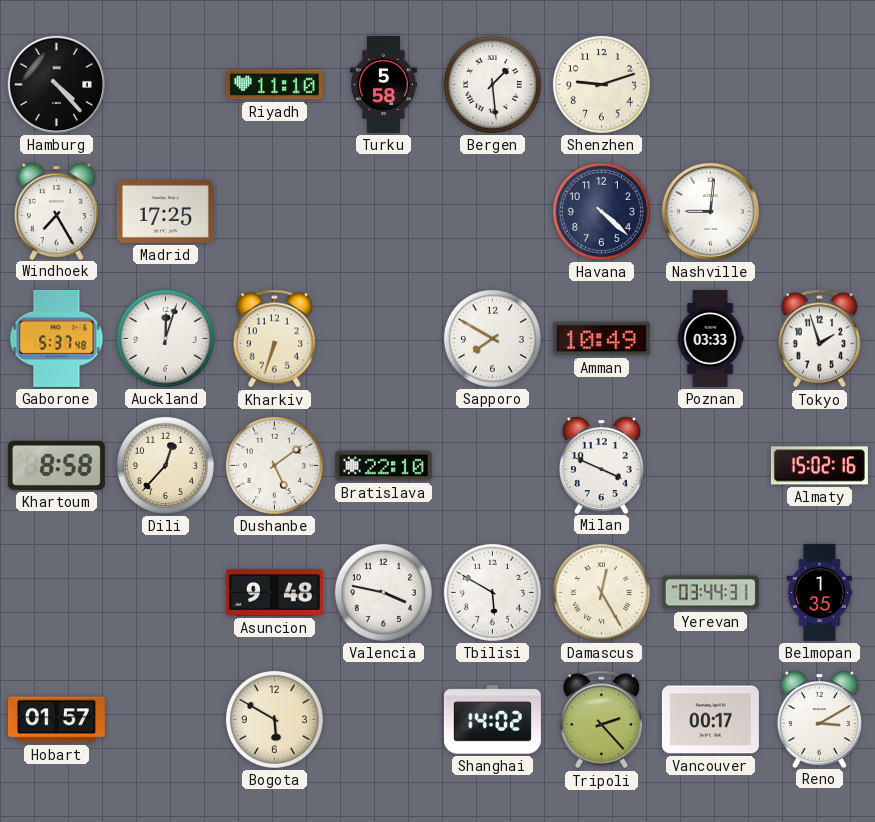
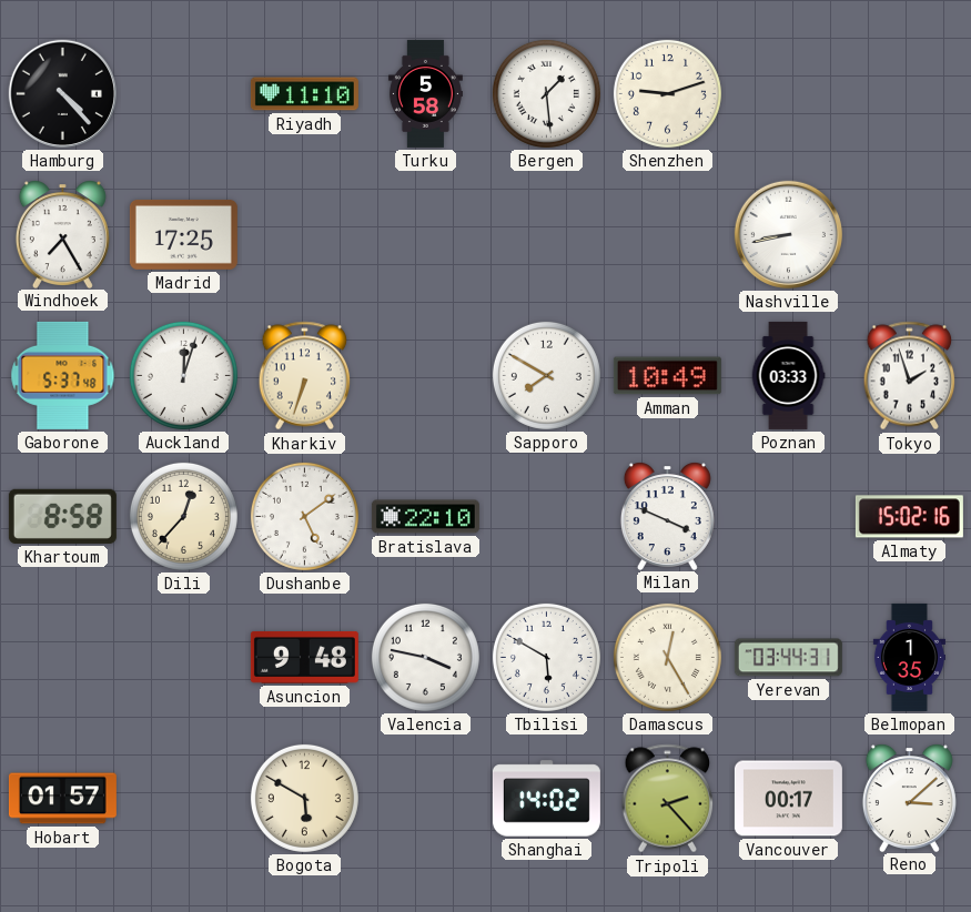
Havana: 4:22 -> none (601, 211)
Nashville: 9:01 -> 8:43 (788, 234)
Reno: 3:10 -> 3:08 (909, 798)
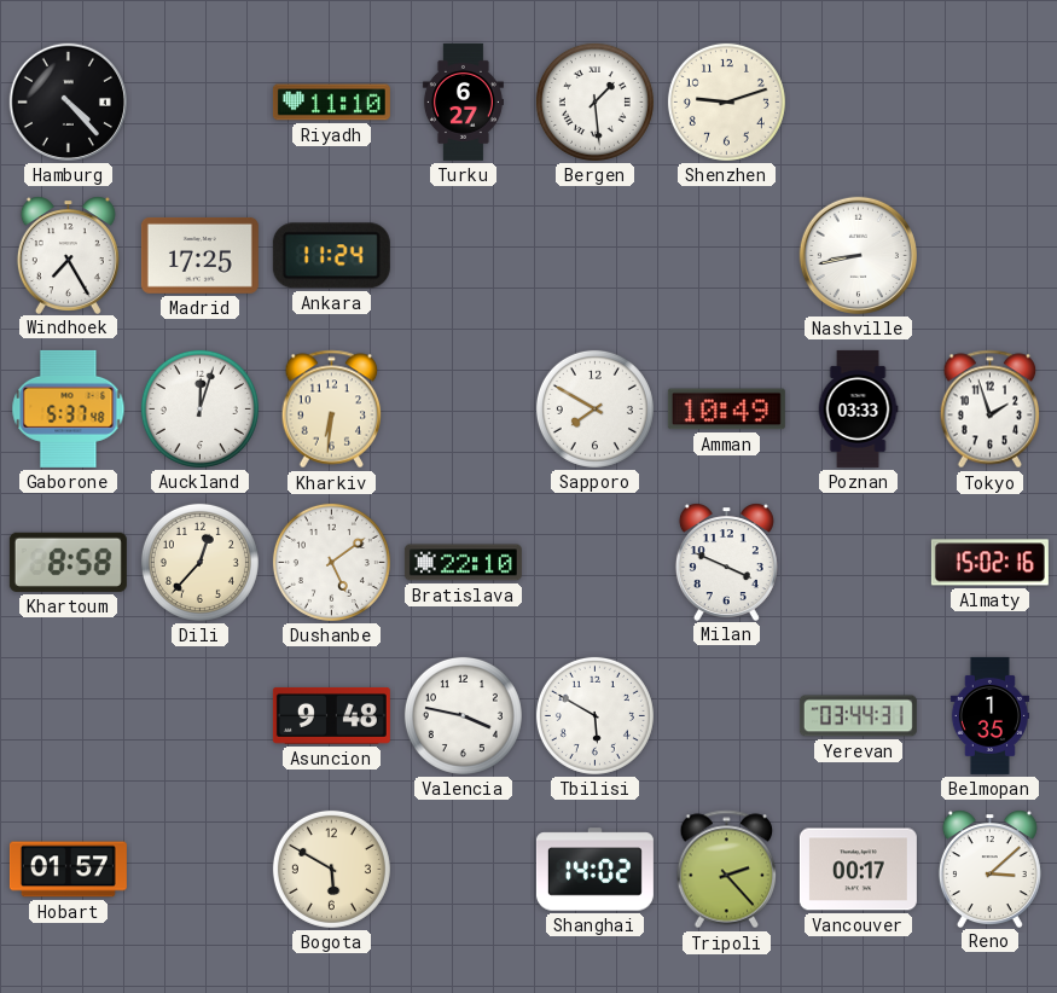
Turku: 5:58 -> 6:27 (463, 101)
Ankara: none -> 11:24 (331, 256)
Kharkiv: 6:33 -> 6:31 (332, 410)
Damascus: 12:25 -> none (667, 657)
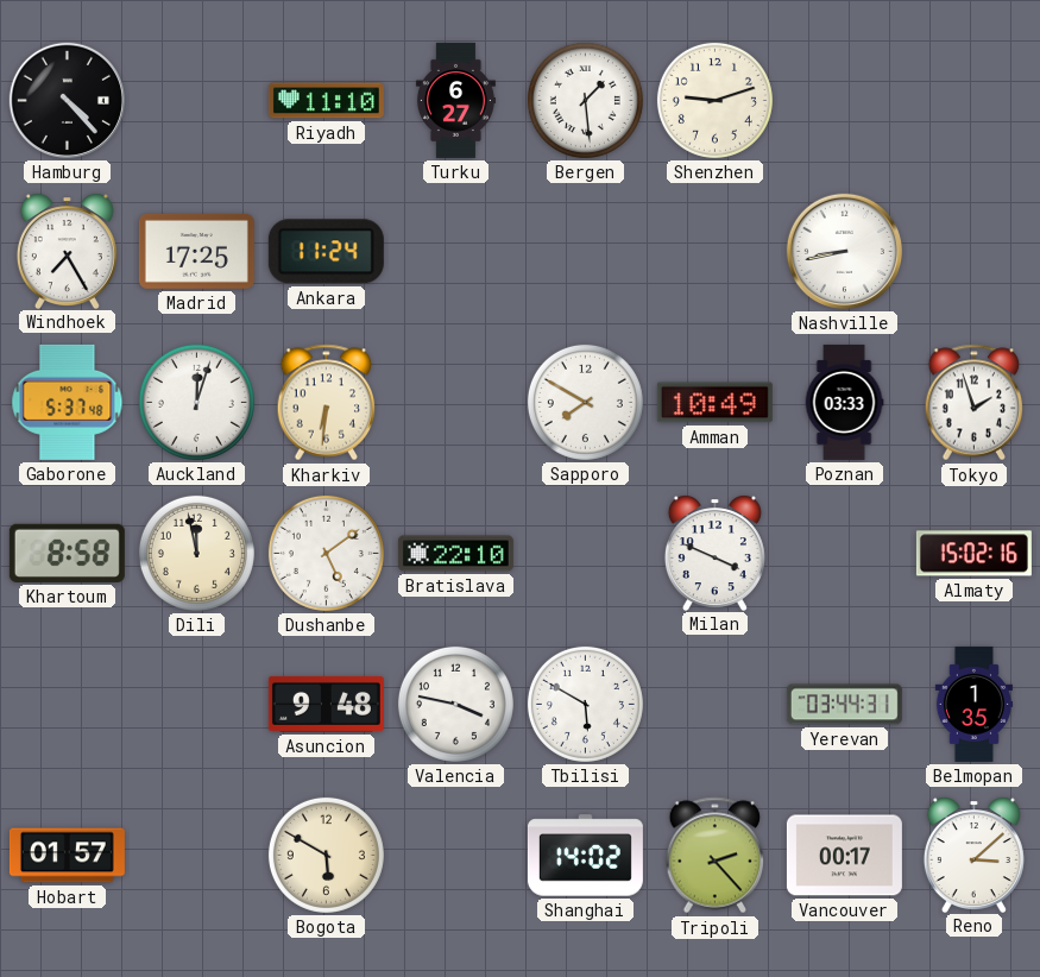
Dili: 12:37 -> 11:58 (196, 553)
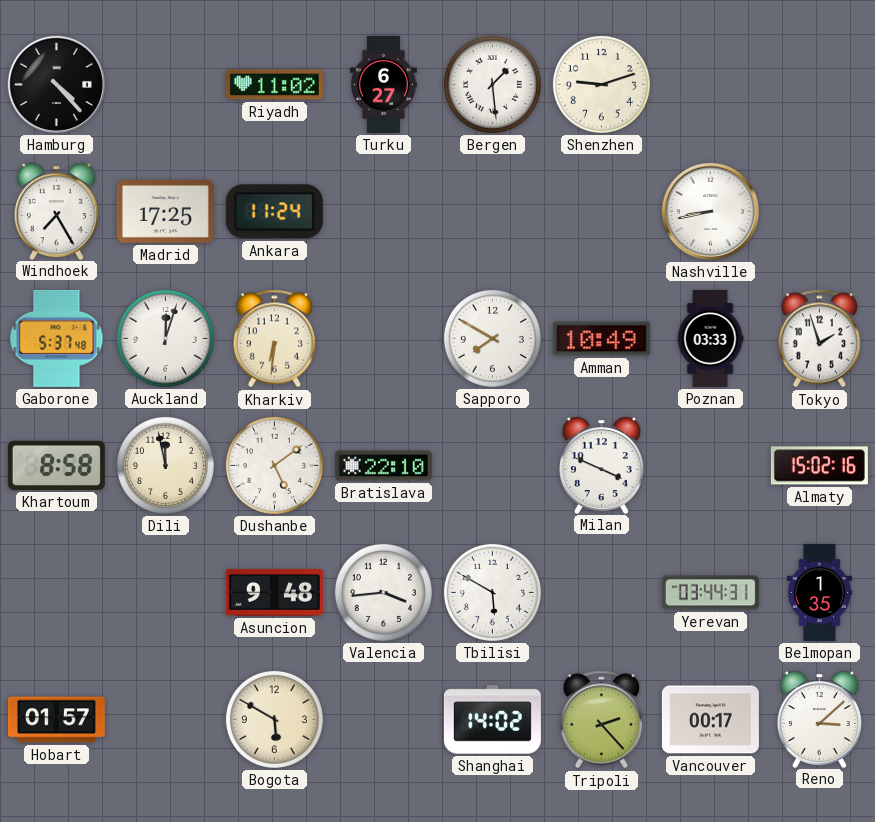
Riyadh: 11:10 -> 11:02 (274, 85)
Valencia: 3:47 -> 3:44 (383, 592)
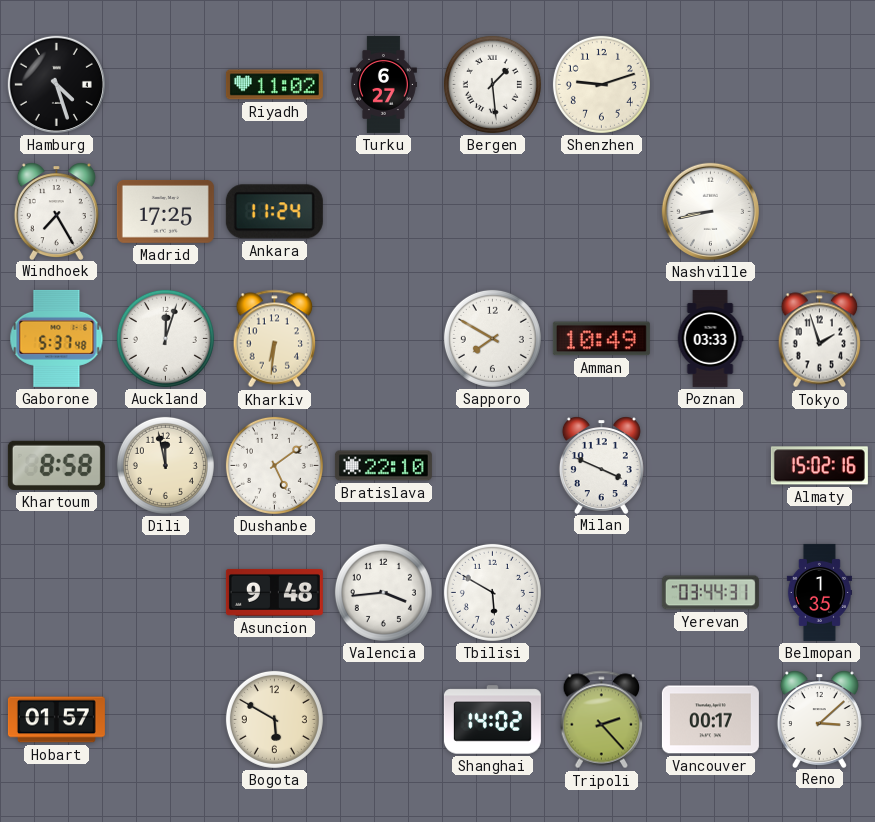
Hamburg: 4:23 -> 4:27 (56, 84)
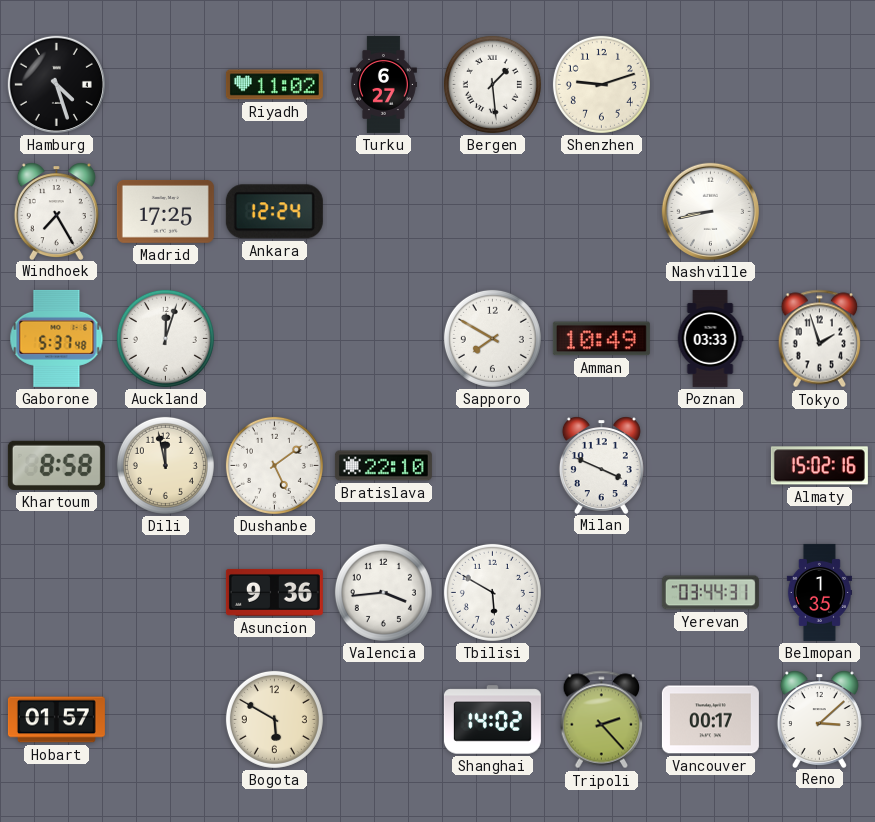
Ankara: 11:24 -> 12:24 (274, 212)
Kharkiv: 6:31 -> none (275, 339)
Asuncion: 9:48 -> 9:36 (274, 592)
